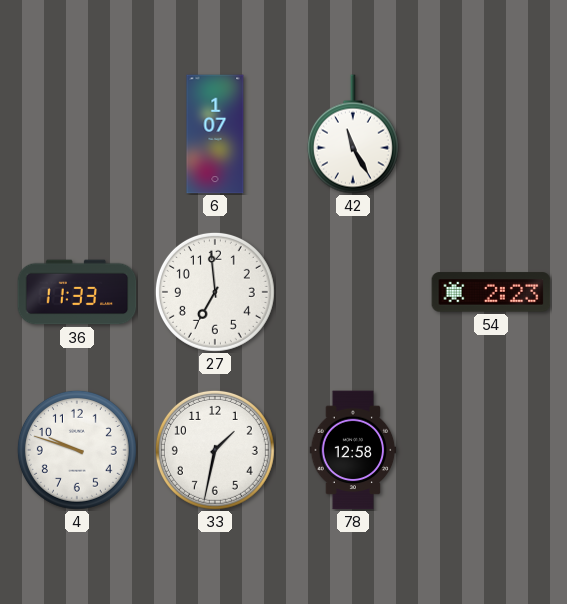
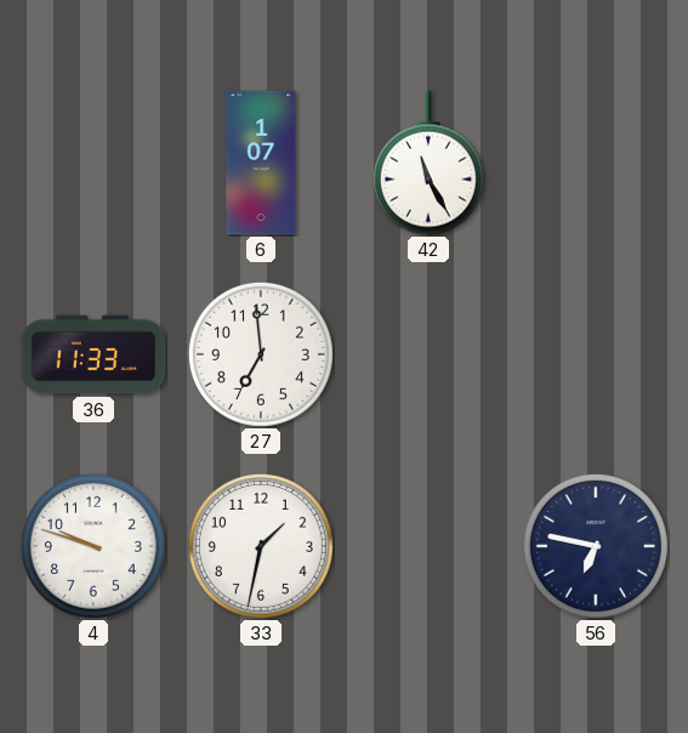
54: 2:23 -> none (491, 292)
78: 12:58 -> none (353, 450)
56: none -> 6:47 (596, 546)
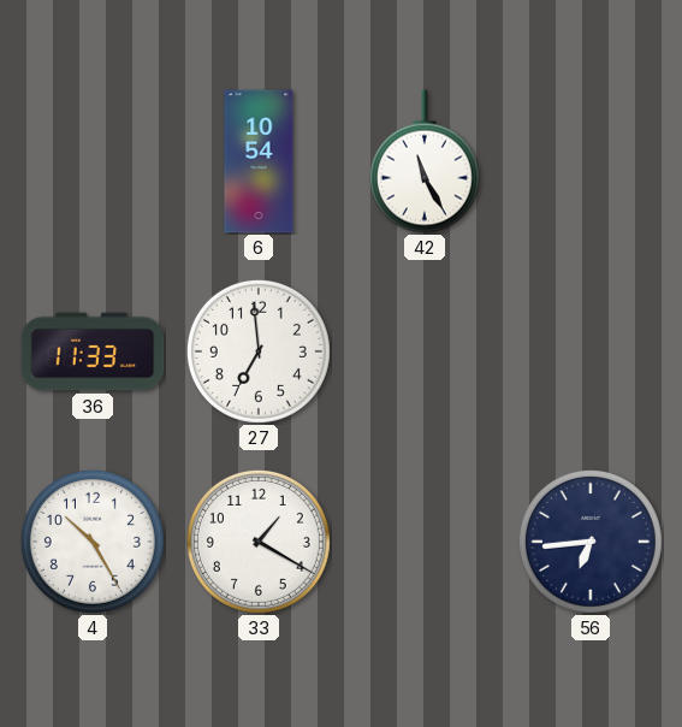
6: 1:07 -> 10:54 (259, 161)
4: 9:48 -> 10:25 (93, 542)
33: 1:32 -> 1:20 (259, 542)
56: 6:47 -> 6:44 (591, 542)
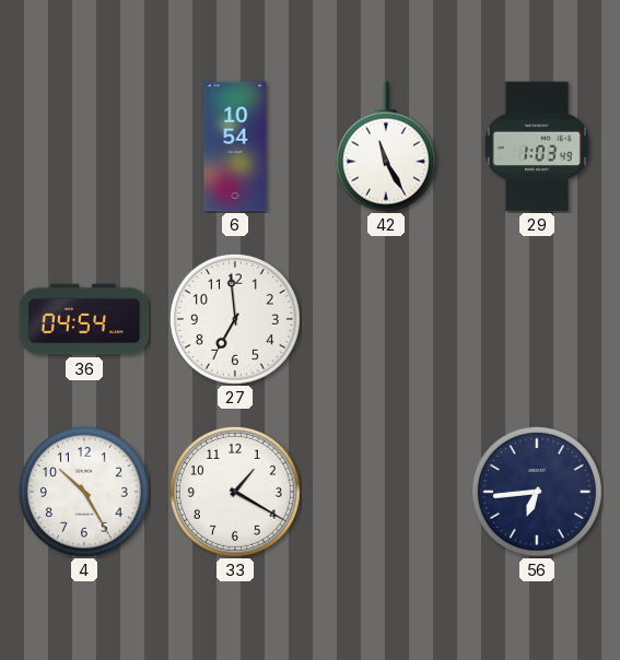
29: none -> 1:03 (537, 146)
36: 11:33 -> 04:54 (84, 319)
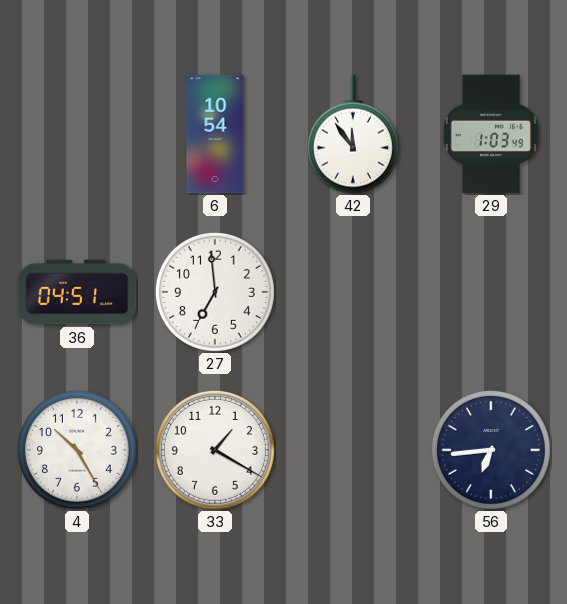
42: 11:25 -> 11:54 (353, 134)
36: 04:54 -> 04:51 (77, 292)
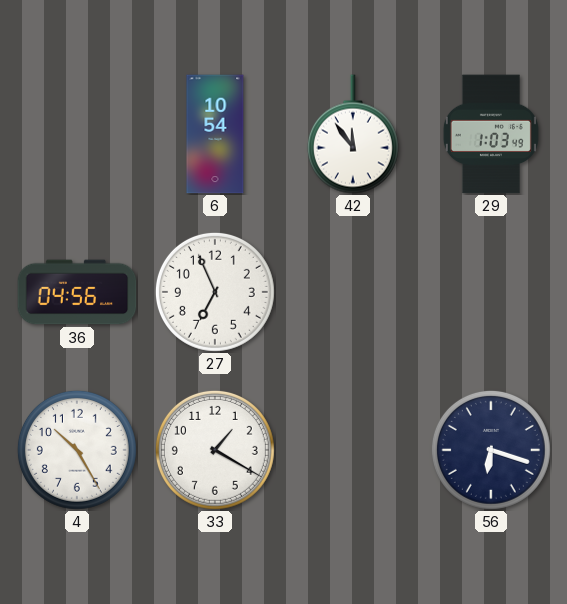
36: 04:51 -> 04:56 (77, 292)
27: 6:59 -> 6:56 (215, 292)
56: 6:44 -> 6:18 (491, 450)
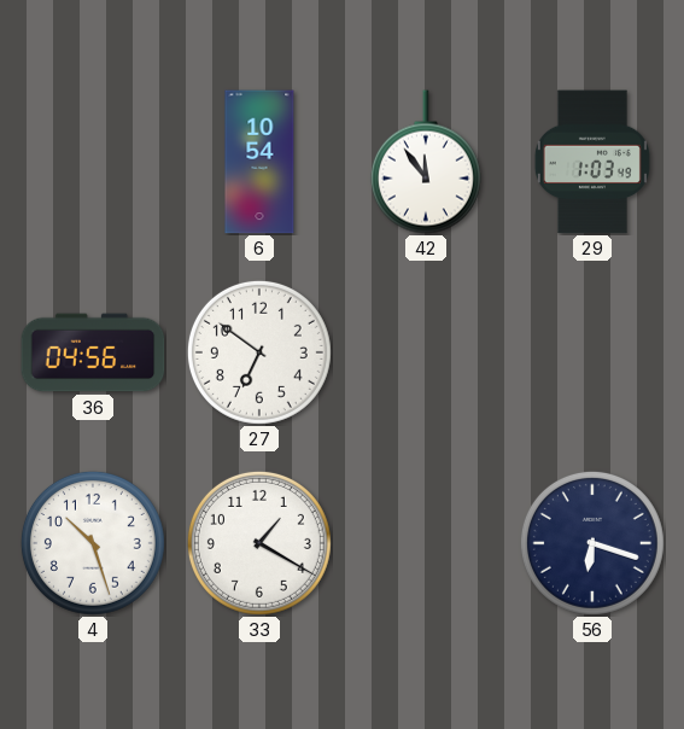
27: 6:56 -> 6:51 (259, 352)
4: 10:25 -> 10:27 (93, 543)
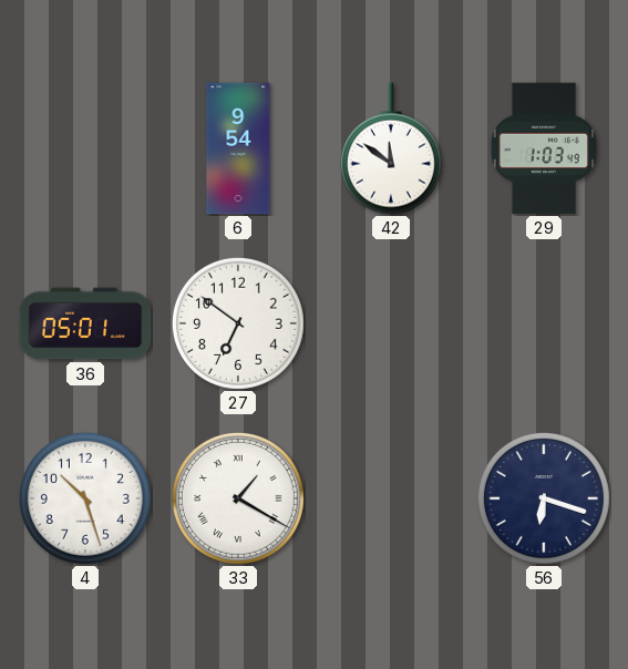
6: 10:54 -> 9:54 (238, 148)
42: 11:54 -> 11:51 (391, 148)
36: 04:56 -> 05:01 (85, 323)
33 numerals: Arabic -> Roman (238, 498)
